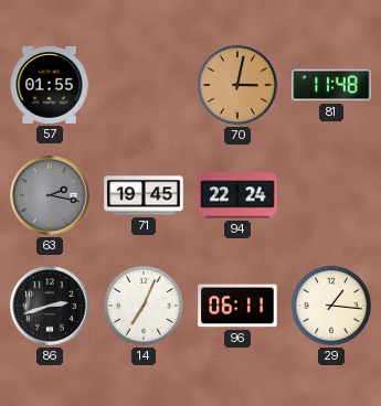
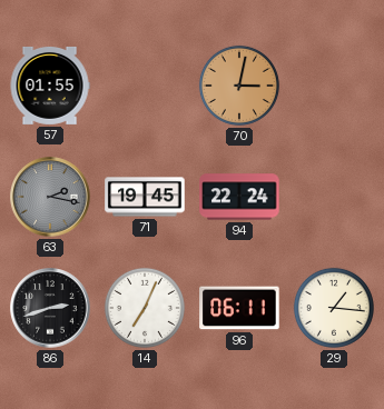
81: 11:48 -> none (331, 85)
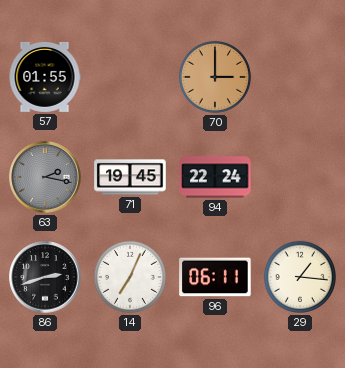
70: 3:02 -> 3:00 (215, 77)
